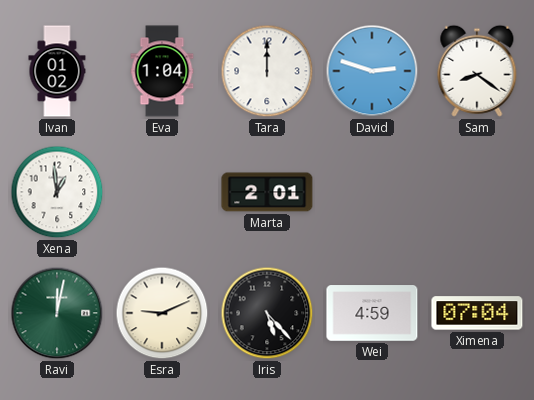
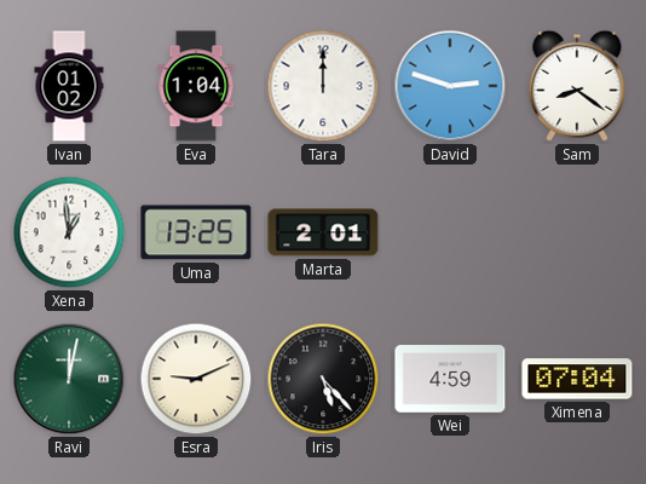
Uma: none -> 13:25 (196, 232)
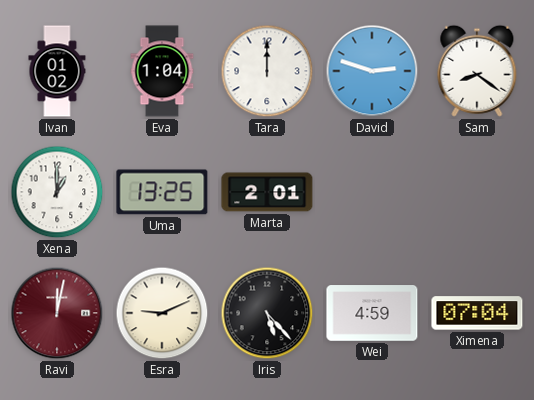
Xena: 12:59 -> 1:00 (57, 192)
Ravi dial: green -> burgundy (57, 313)
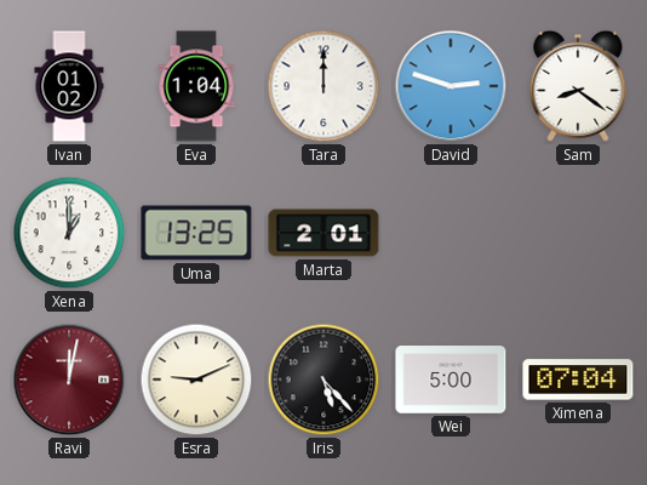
Wei: 4:59 -> 5:00 (451, 380)
